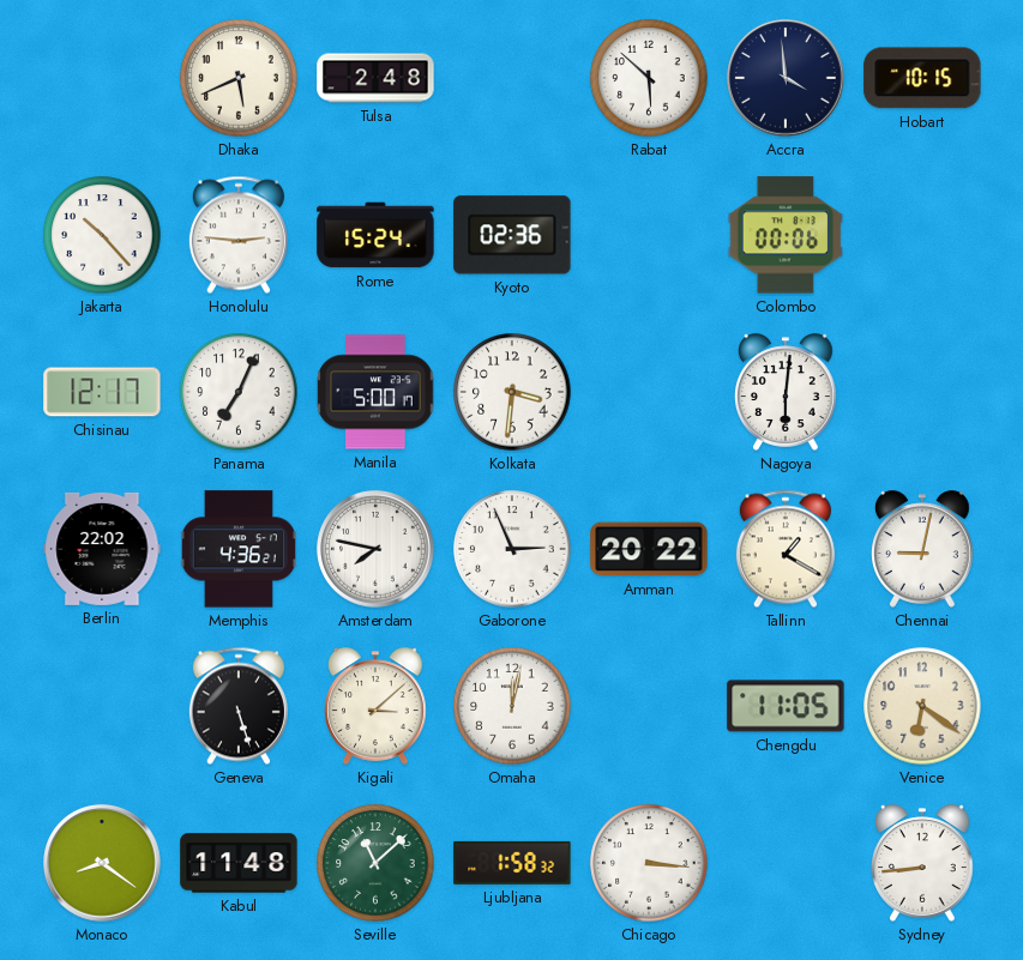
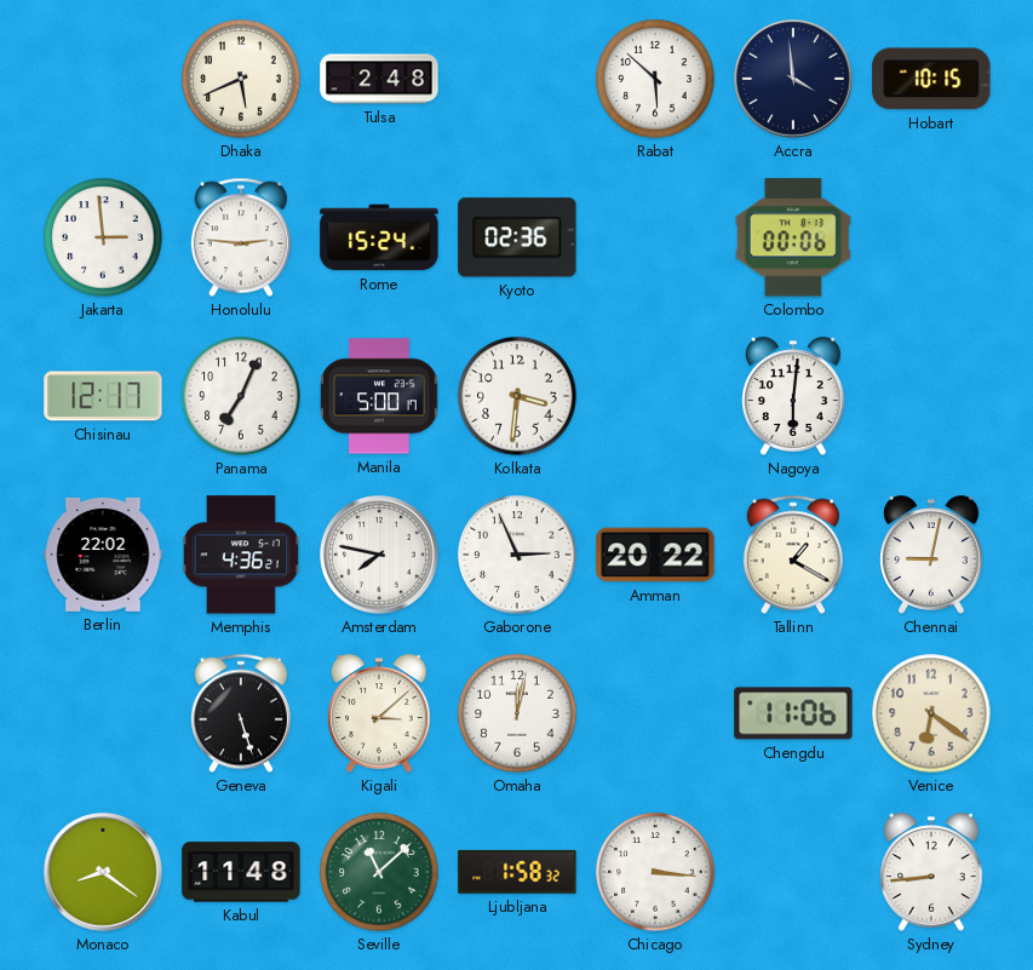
Jakarta: 10:23 -> 2:59 (103, 237)
Chengdu: 11:05 -> 11:06 (793, 713)
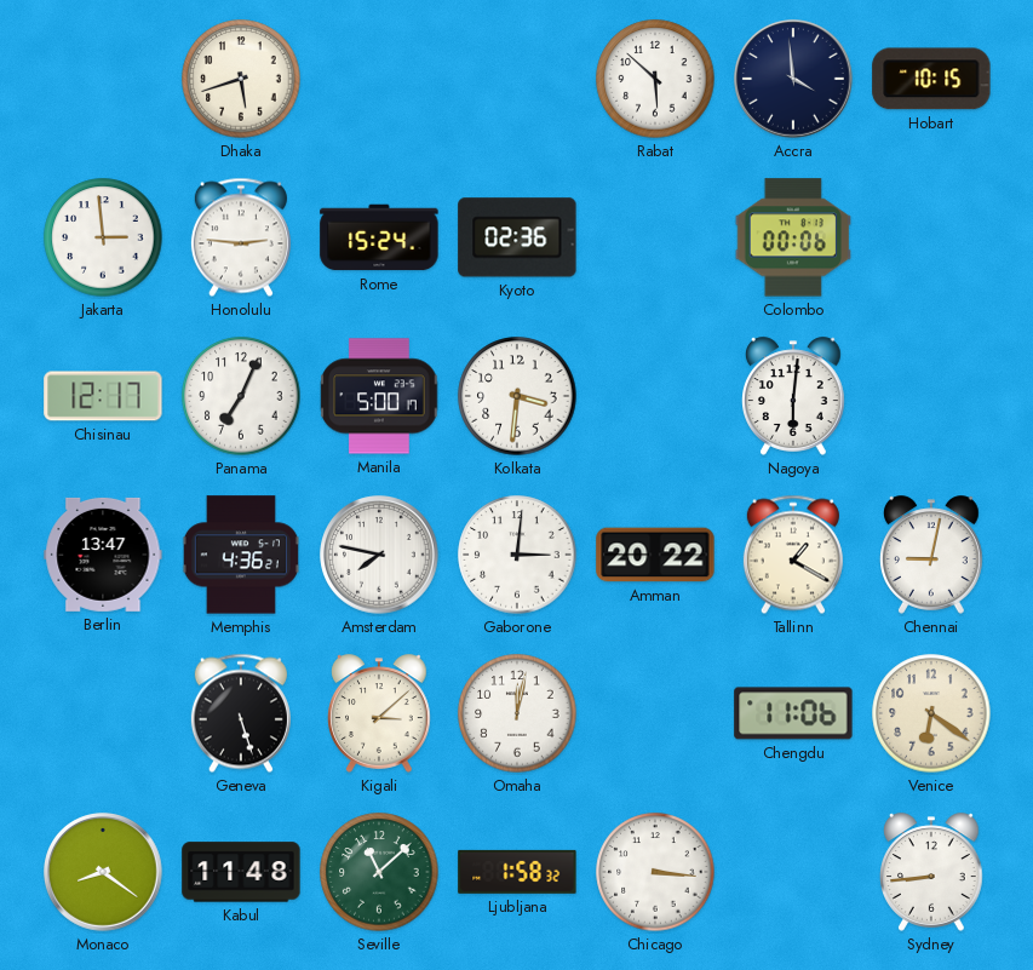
Dhaka: 5:41 -> 5:42 (241, 79)
Tulsa: 2:48 -> none (379, 79)
Berlin: 22:02 -> 13:47 (103, 555)
Gaborone: 2:56 -> 3:01 (517, 555)
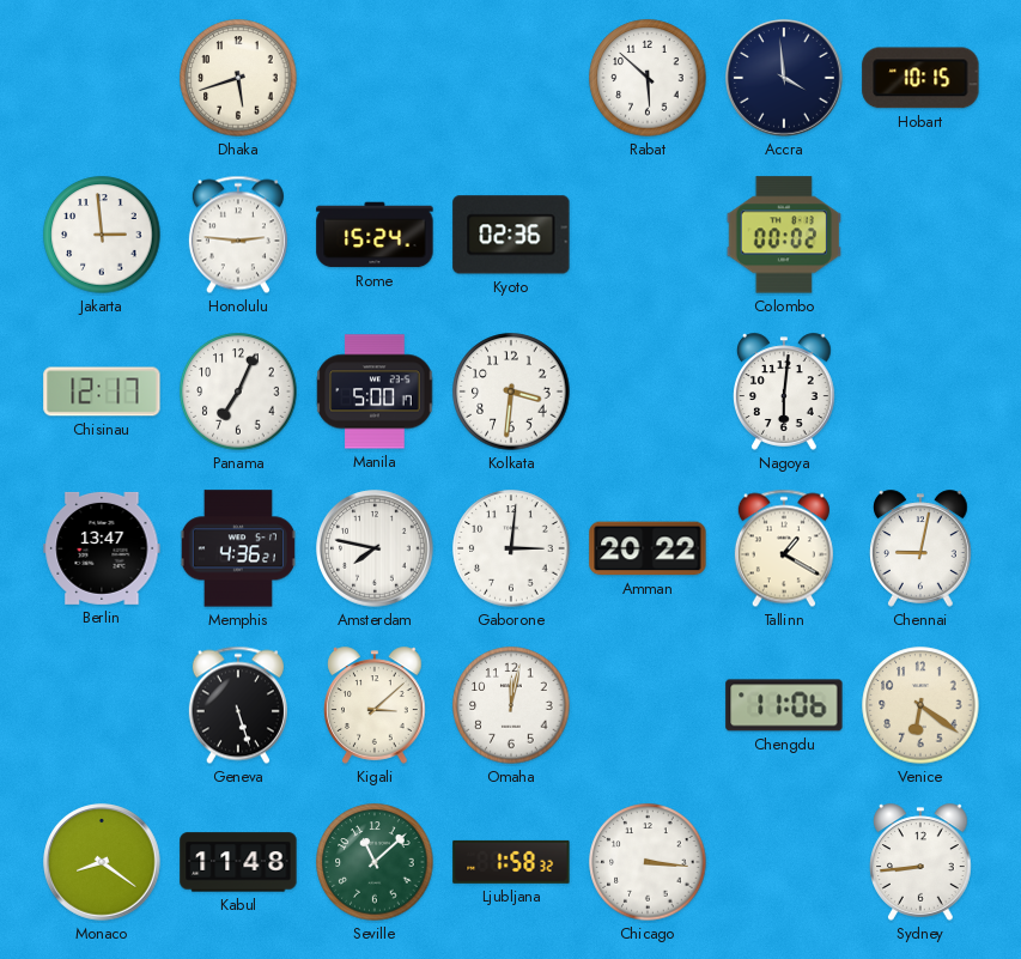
Colombo: 00:06 -> 00:02 (783, 235)
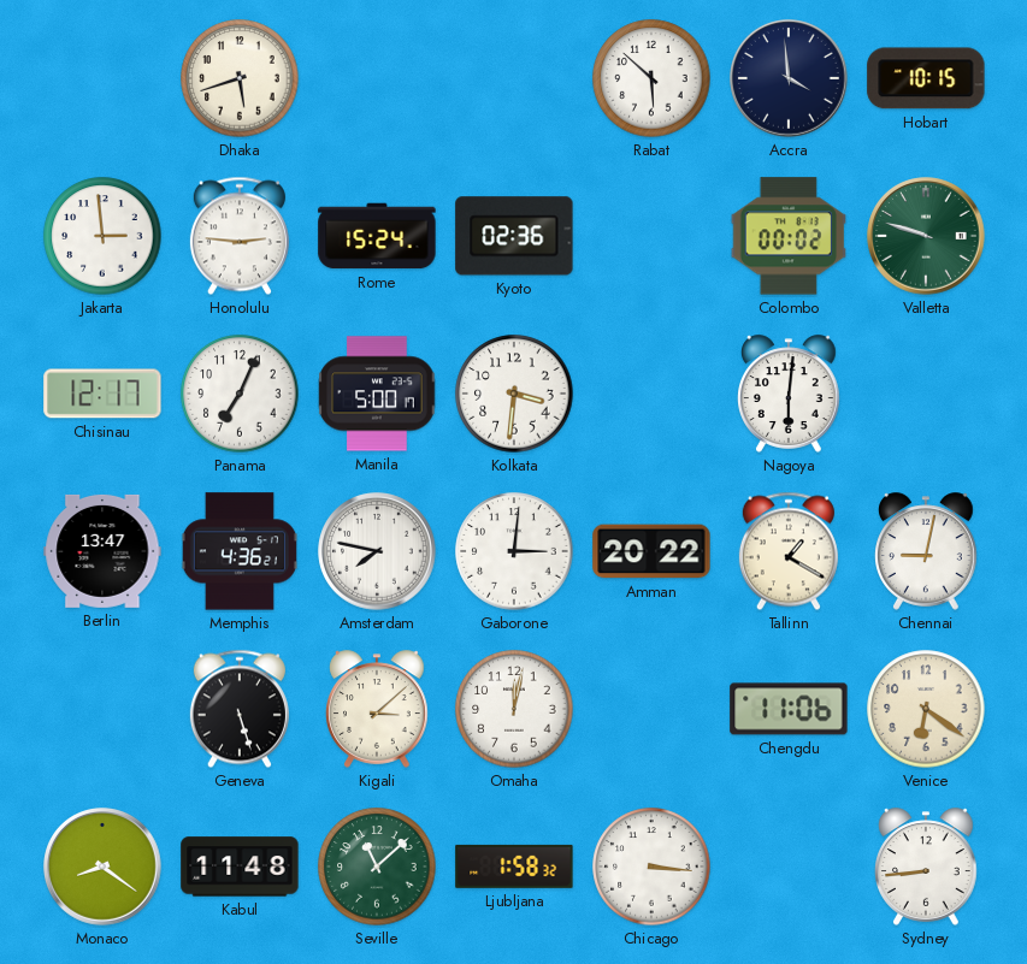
Valletta: none -> 9:48 (926, 236)
